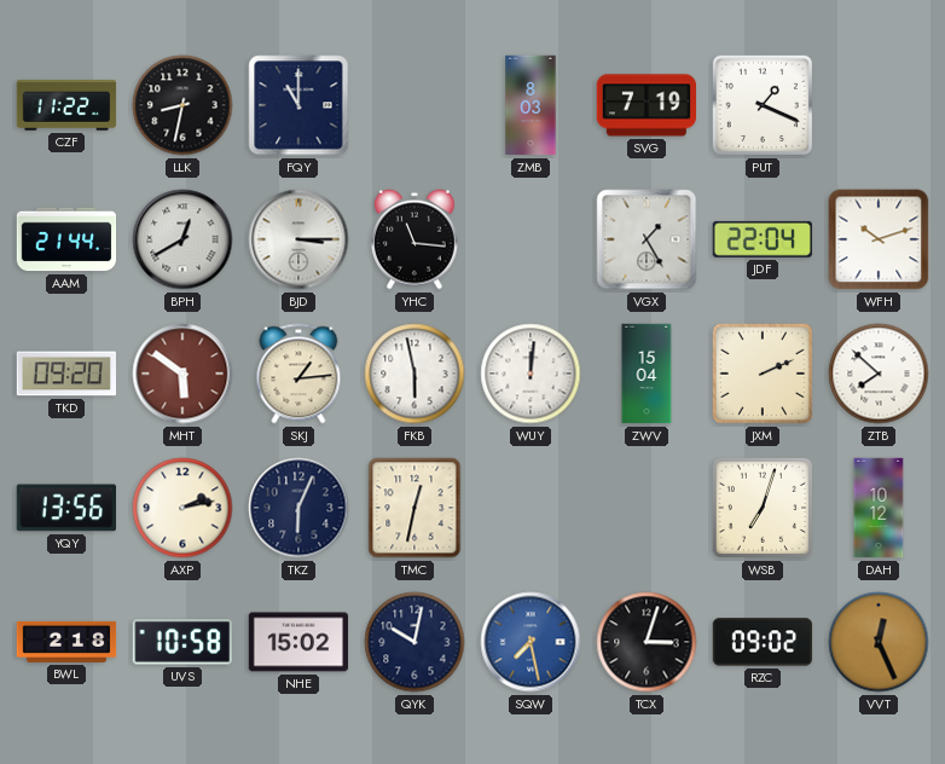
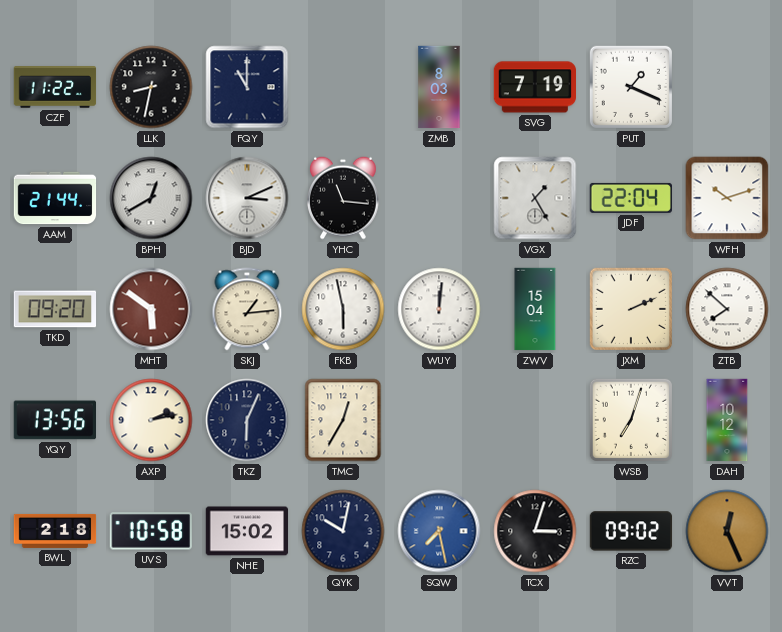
BJD: 3:15 -> 3:11 (247, 198)
TMC: 12:32 -> 12:35 (343, 420)
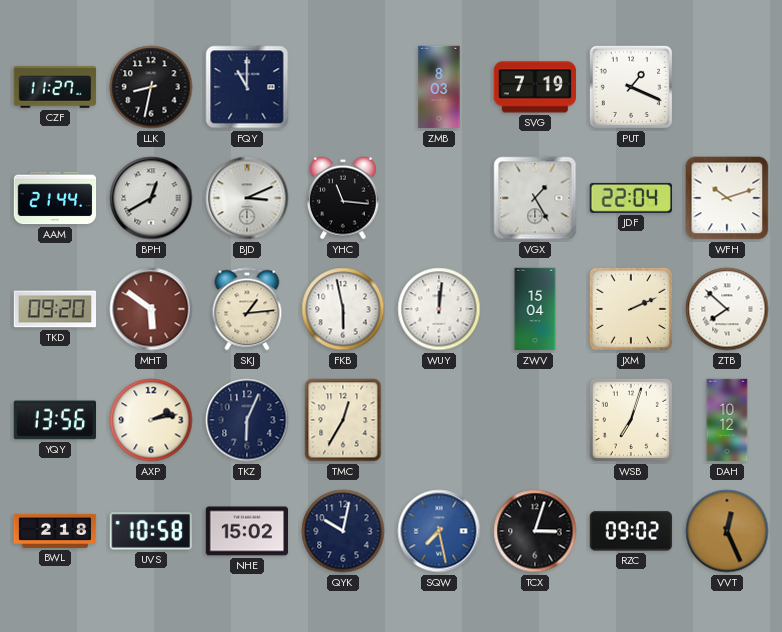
CZF: 11:22 -> 11:27 (55, 87)
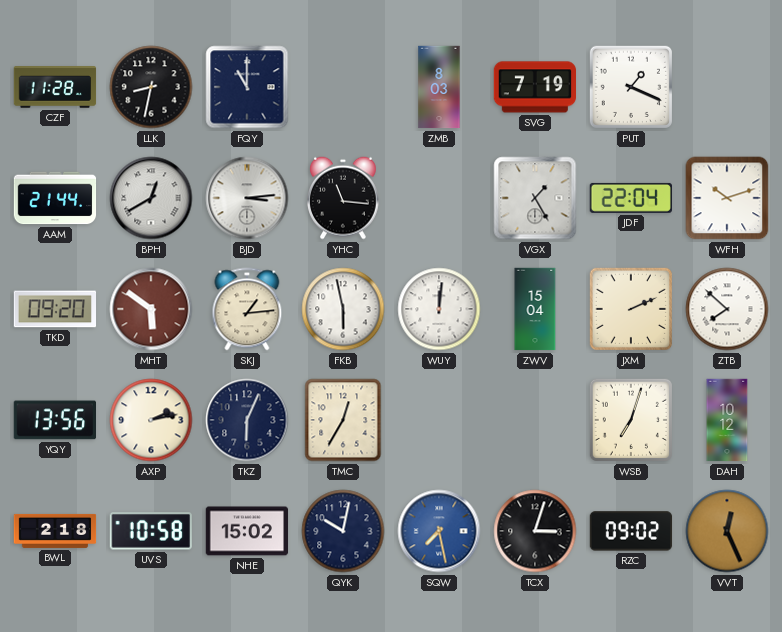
CZF: 11:27 -> 11:28 (55, 87)
BJD: 3:11 -> 3:14 (247, 198)
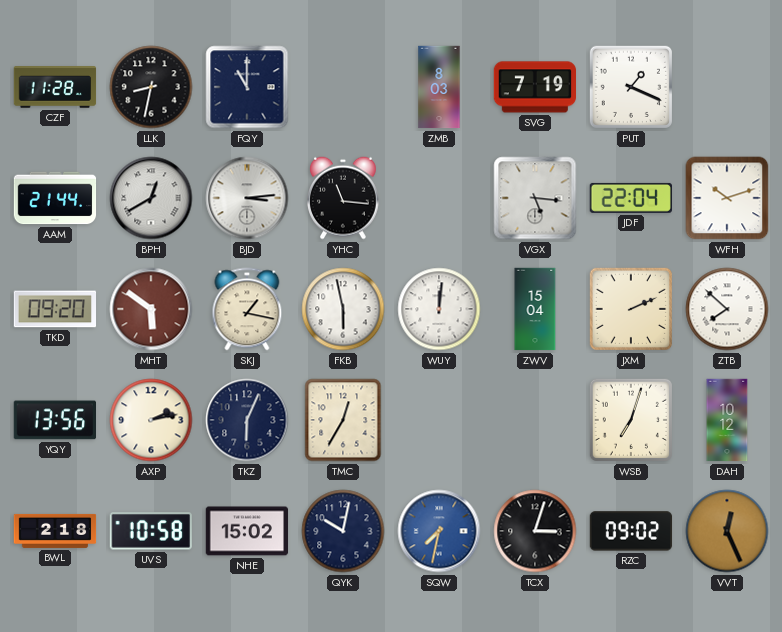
VGX: 1:25 -> 5:16 (535, 198)
SKJ: 1:14 -> 1:17 (247, 309)
SQW: 7:28 -> 7:32 (439, 531)
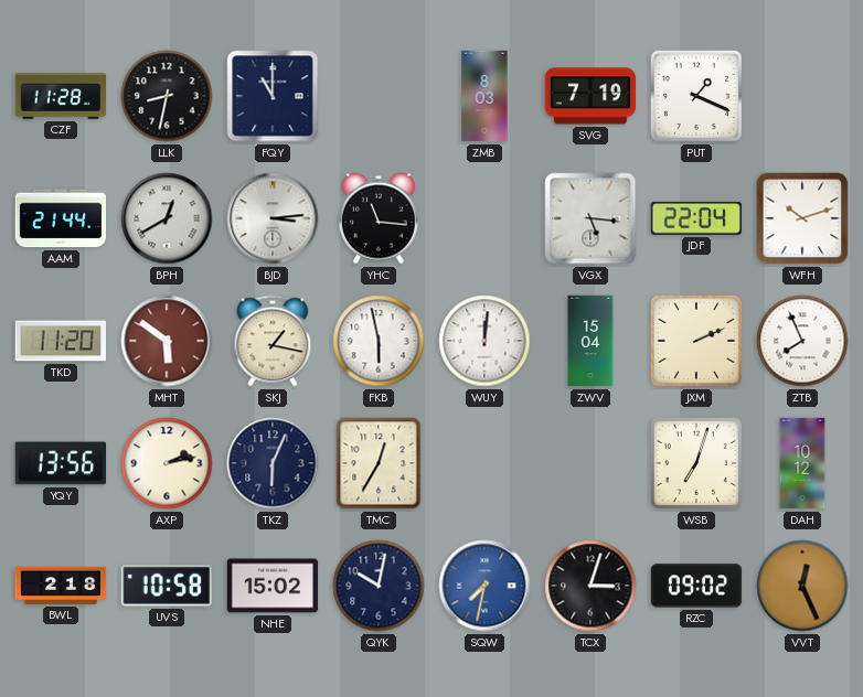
TKD: 09:20 -> 11:20 (61, 341)
ZTB: 7:52 -> 7:56 (802, 341)
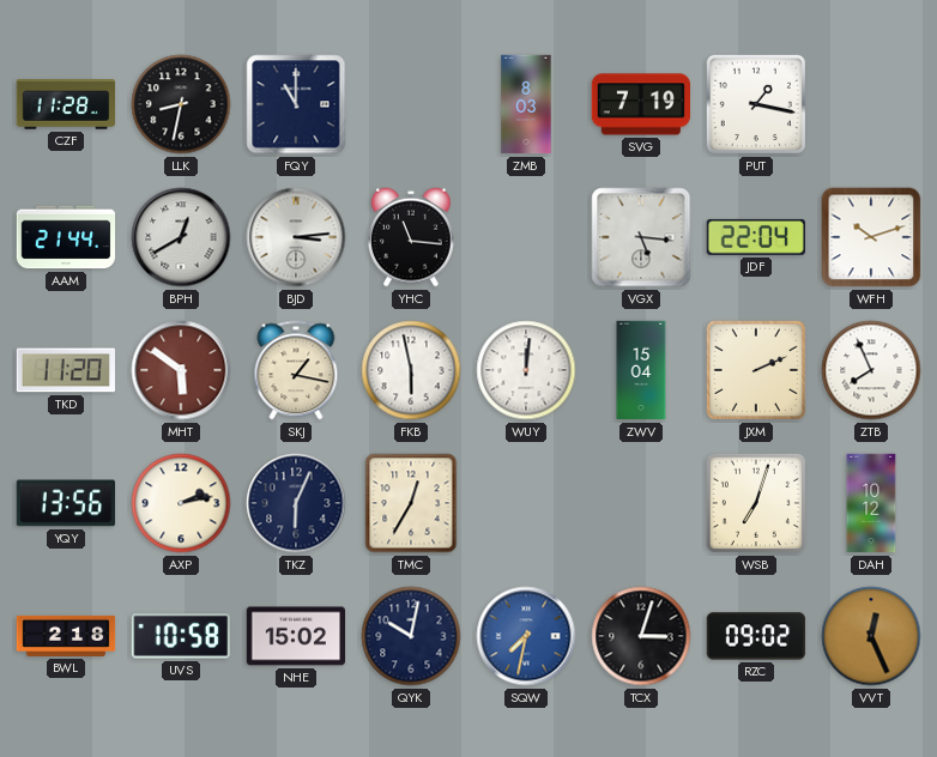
PUT: 1:19 -> 1:17 (756, 104)
